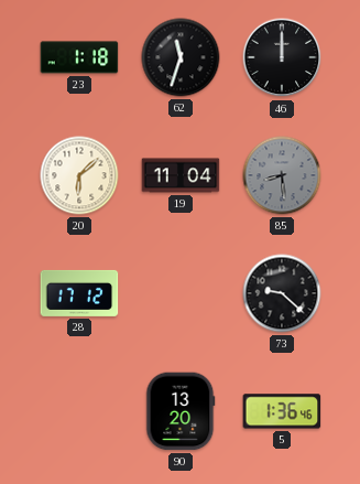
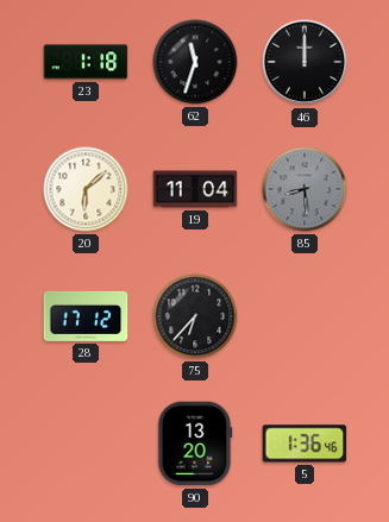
75: none -> 6:37 (195, 316)
73: 9:22 -> none (282, 293)
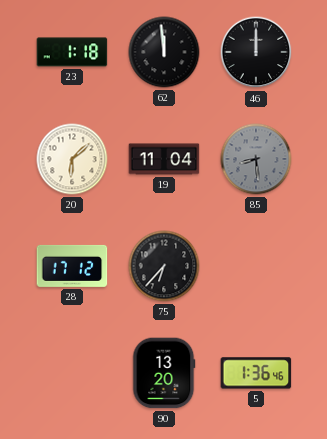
62: 11:33 -> 11:59 (164, 52)
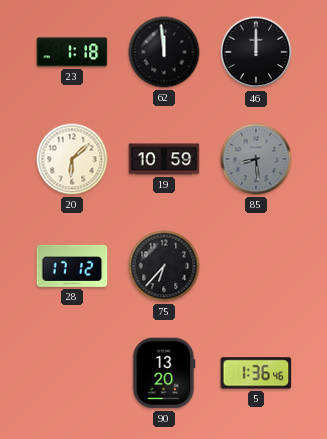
19: 11:04 -> 10:59 (164, 159)
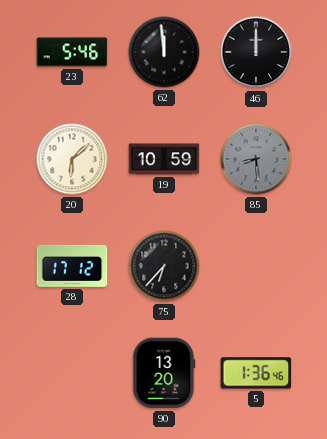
23: 1:18 -> 5:46 (72, 52)
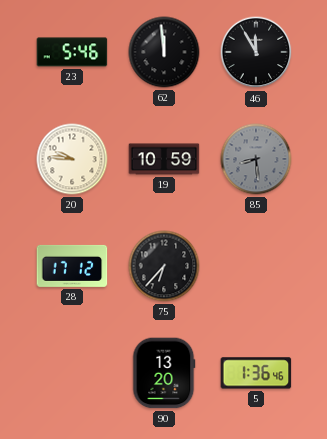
46: 12:00 -> 11:55 (256, 52)
20: 6:08 -> 9:46 (72, 159)
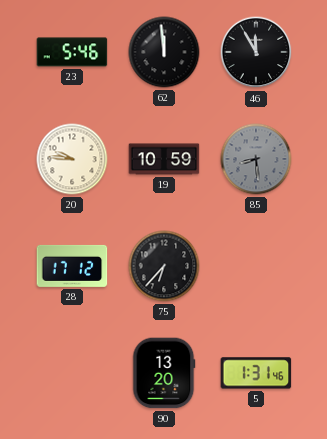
5: 1:36 -> 1:31 (256, 373)
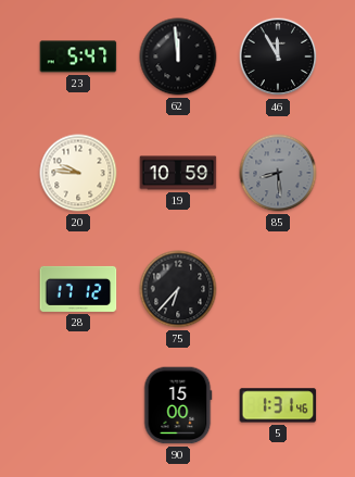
23: 5:46 -> 5:47 (78, 57)
90: 13:20 -> 15:00 (178, 405)
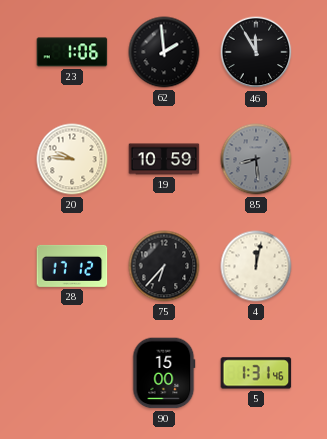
23: 5:47 -> 1:06 (72, 52)
62: 11:59 -> 1:59 (164, 52)
4: none -> 12:02 (256, 266)
